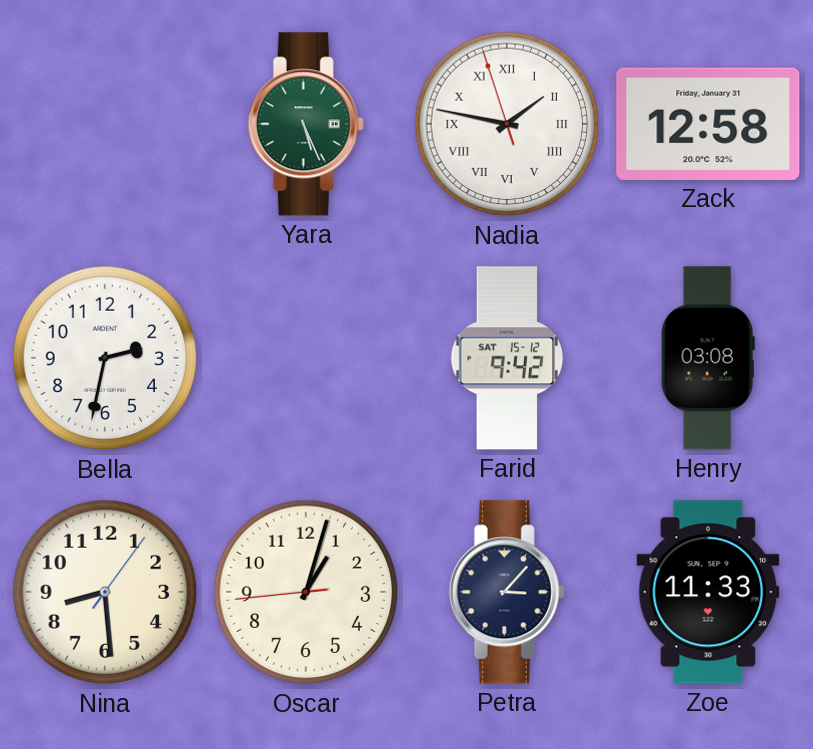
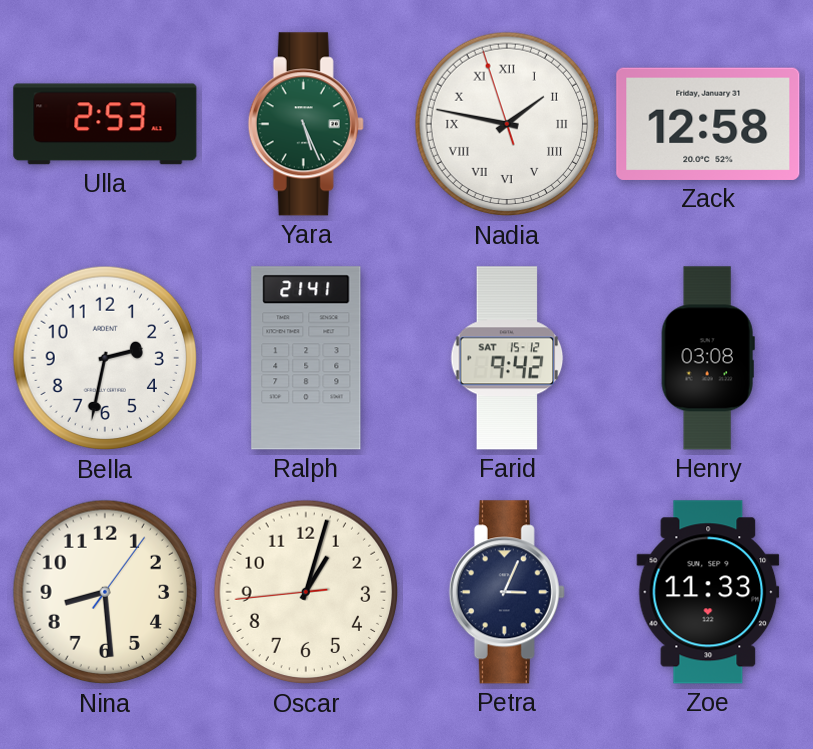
Ulla: none -> 2:53 (105, 124)
Ralph: none -> 21:41 (306, 358)
Petra: 3:07 -> 3:04 (507, 592)
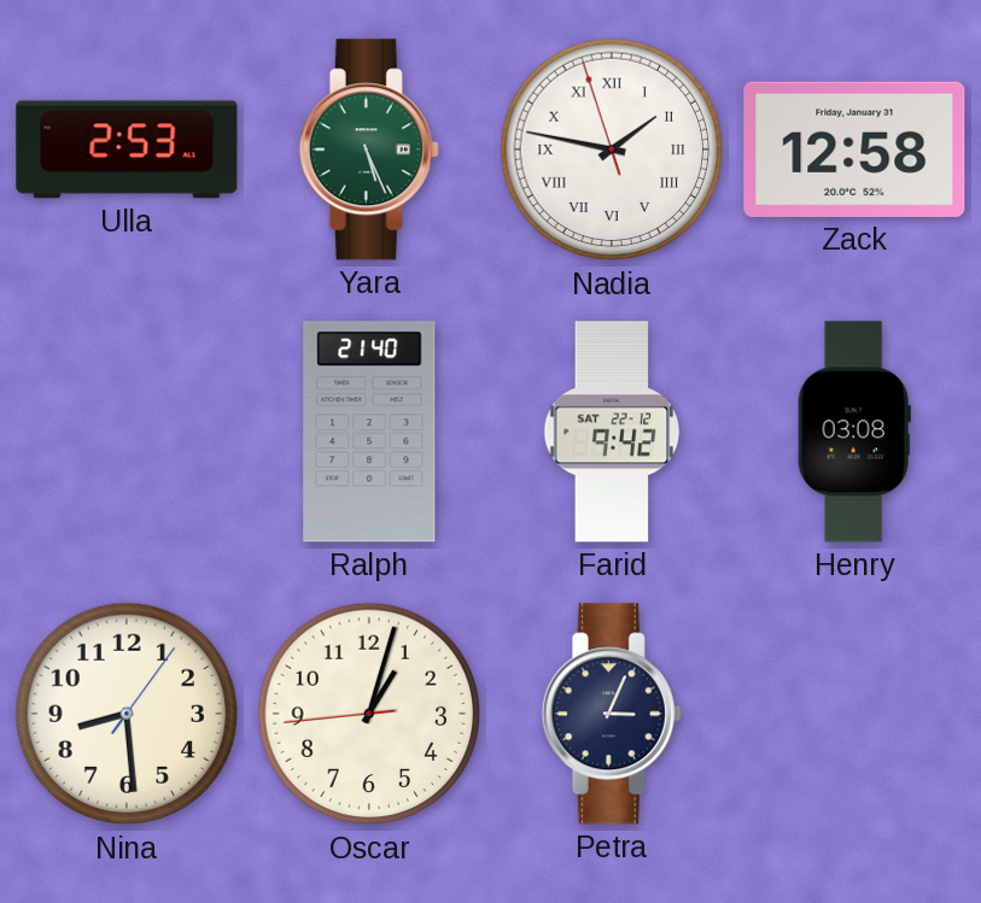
Bella: 2:32 -> none (105, 358)
Ralph: 21:41 -> 21:40 (369, 432)
Farid date: SAT 15-12 -> SAT 22-12 (612, 432)
Zoe: 11:33 -> none (708, 592)
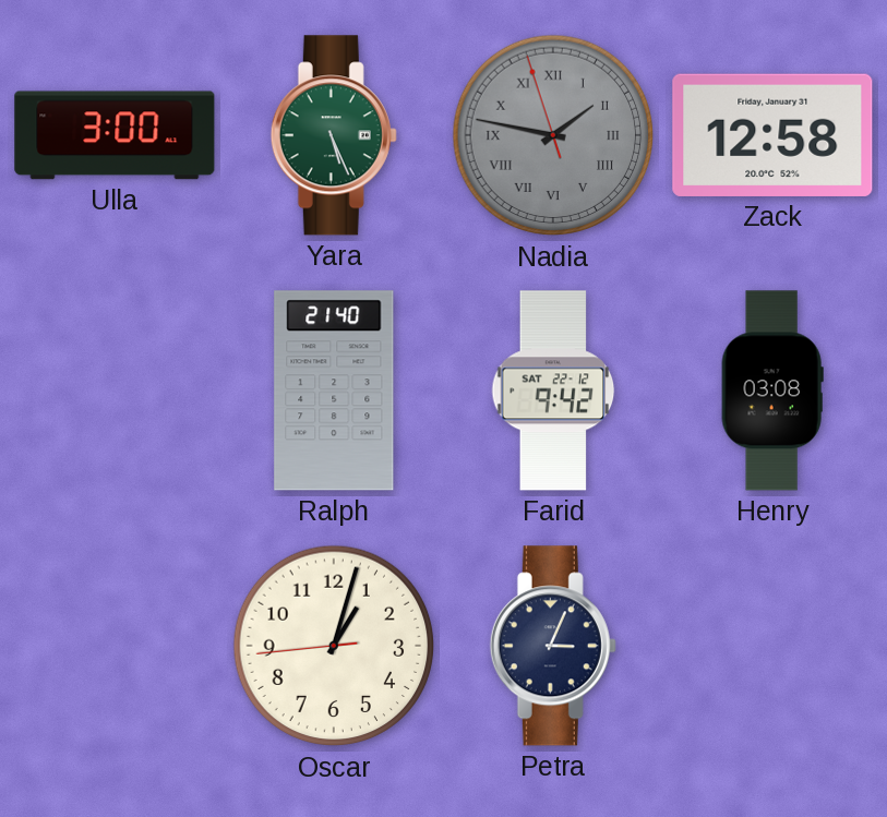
Ulla: 2:53 -> 3:00 (115, 135)
Nadia dial: white -> grey (553, 135)
Nina: 8:29 -> none (127, 714)
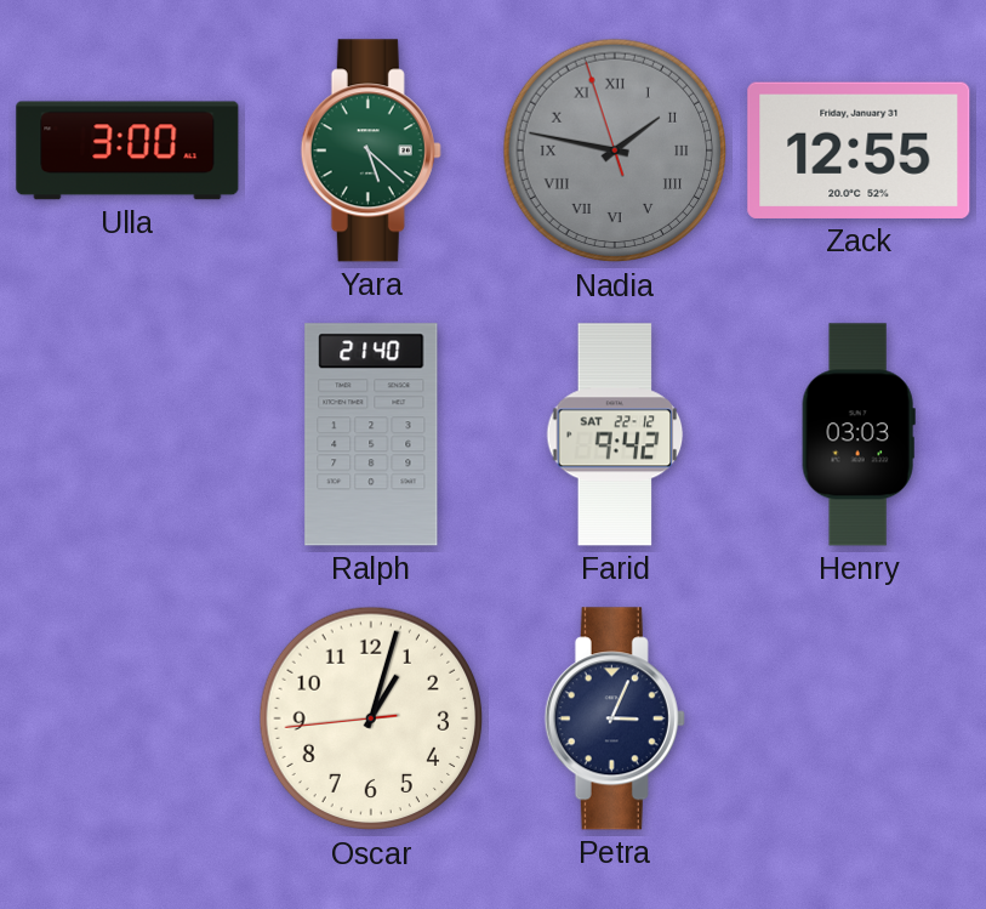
Yara: 5:26 -> 5:22 (371, 150)
Zack: 12:58 -> 12:55 (859, 150)
Henry: 03:08 -> 03:03 (859, 434)
